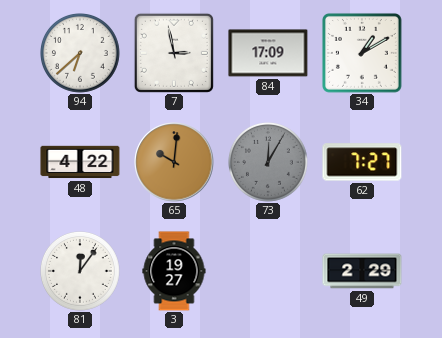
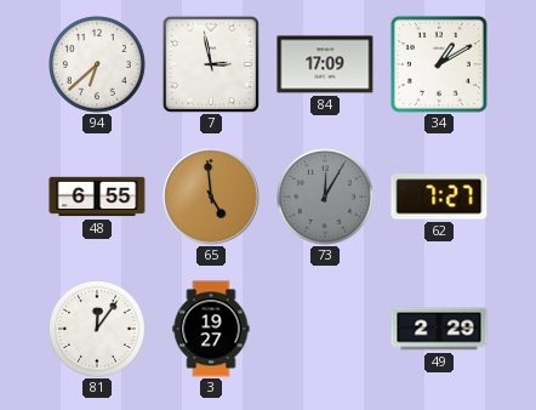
48: 4:22 -> 6:55 (97, 197)
65: 10:01 -> 4:59 (211, 197)
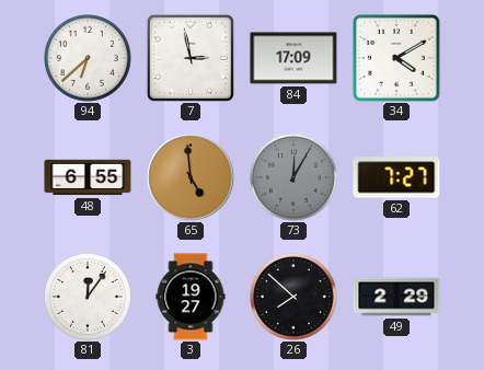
34: 1:10 -> 4:10 (396, 58)
26: none -> 7:52 (295, 298)
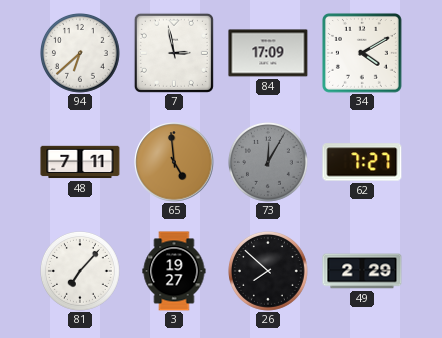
48: 6:55 -> 7:11 (80, 162)
81: 12:06 -> 7:07 (81, 272)
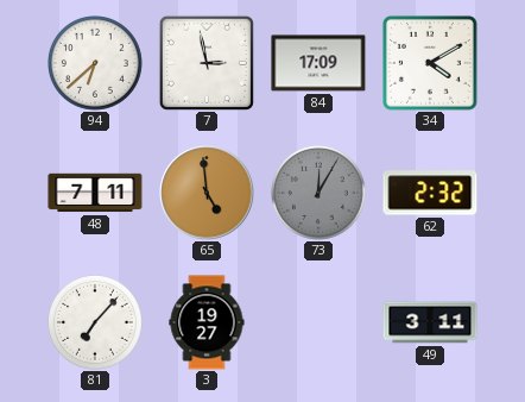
62: 7:27 -> 2:32 (430, 193)
26: 7:52 -> none (269, 272)
49: 2:29 -> 3:11 (430, 322)
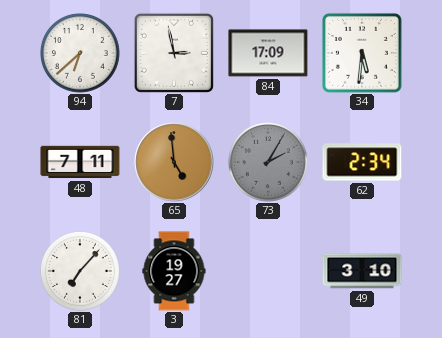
34: 4:10 -> 5:31 (362, 53)
73: 12:05 -> 2:05 (269, 163)
62: 2:32 -> 2:34 (362, 162)
49: 3:11 -> 3:10 (362, 271)
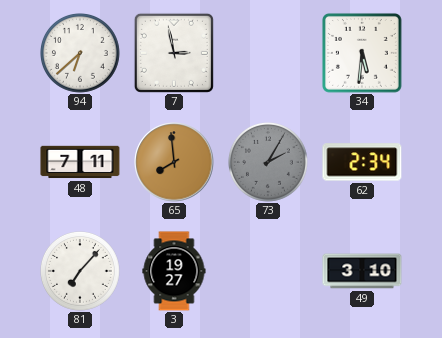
84: 17:09 -> none (268, 53)
65: 4:59 -> 7:59 (174, 162)
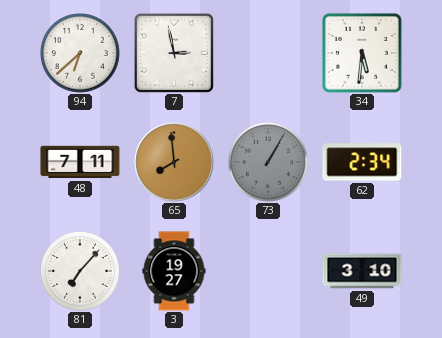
73: 2:05 -> 1:05 (269, 163)
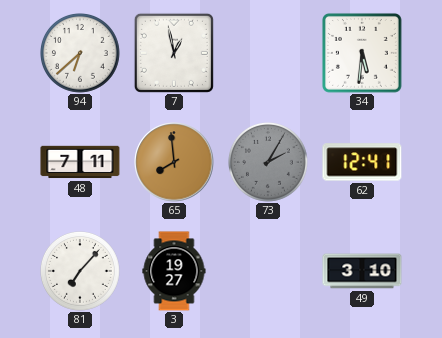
7: 2:58 -> 12:58 (174, 53)
73: 1:05 -> 2:05 (269, 163)
62: 2:34 -> 12:41 (362, 162)
